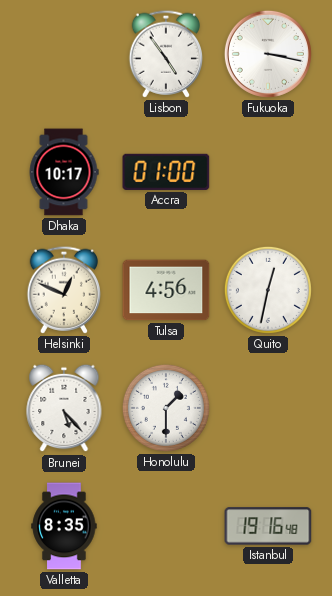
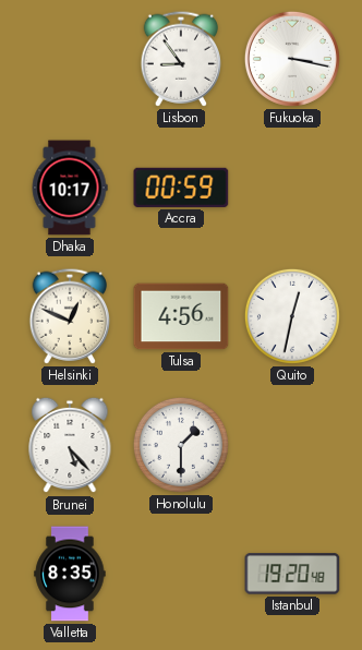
Lisbon: 4:54 -> 8:54 (180, 59)
Accra: 01:00 -> 00:59 (181, 188)
Istanbul: 19:16 -> 19:20 (292, 574)
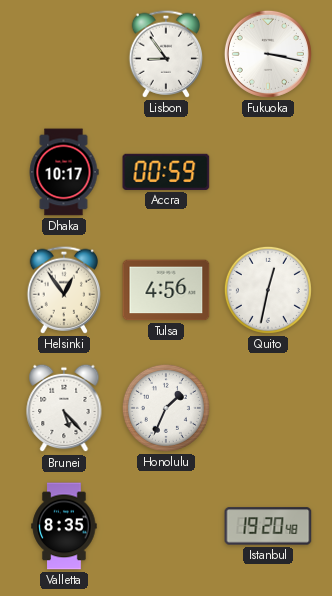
Helsinki: 12:49 -> 12:54 (63, 290)
Honolulu: 1:30 -> 1:34 (166, 408)
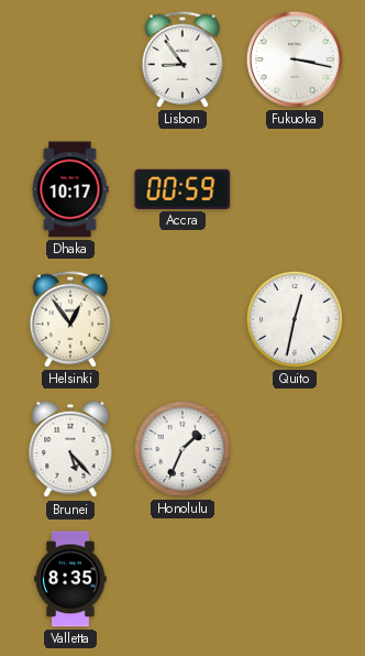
Tulsa: 4:56 -> none (166, 290)
Istanbul: 19:20 -> none (268, 526)
